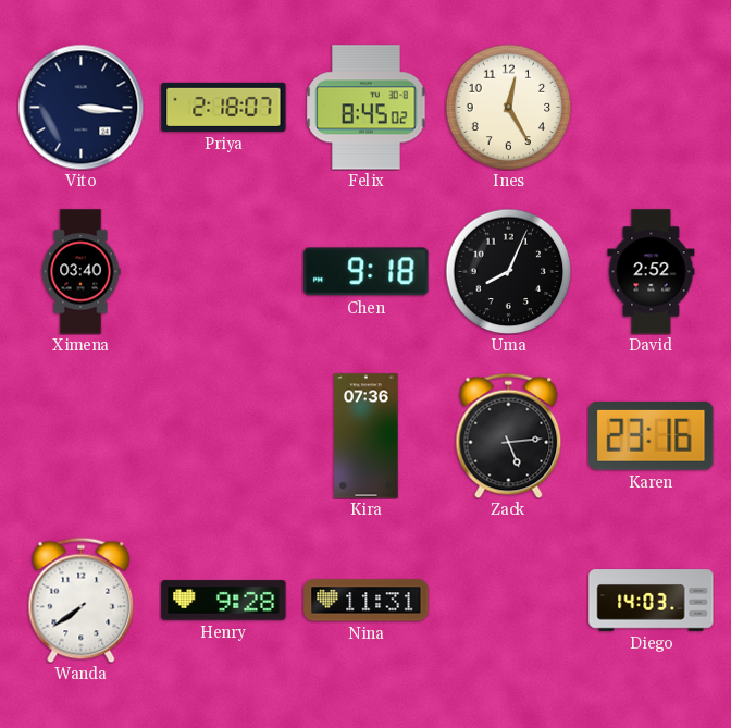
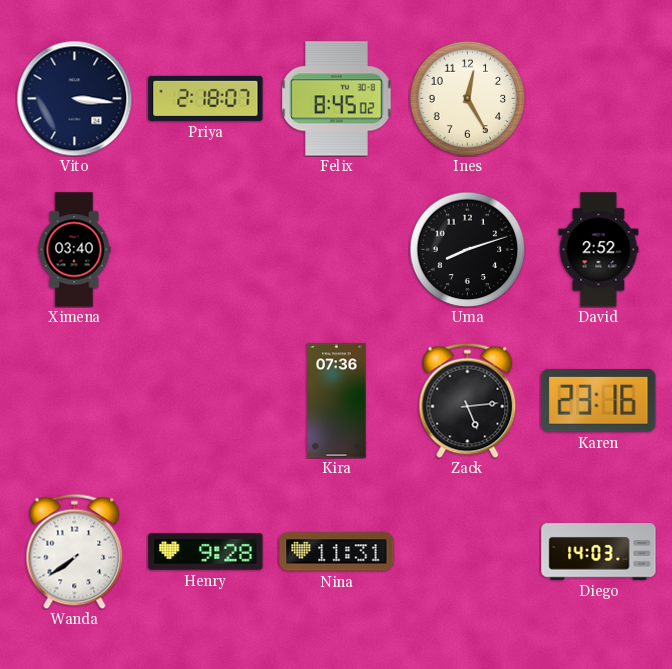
Chen: 9:18 -> none (367, 272)
Uma: 8:04 -> 8:12 (467, 249)
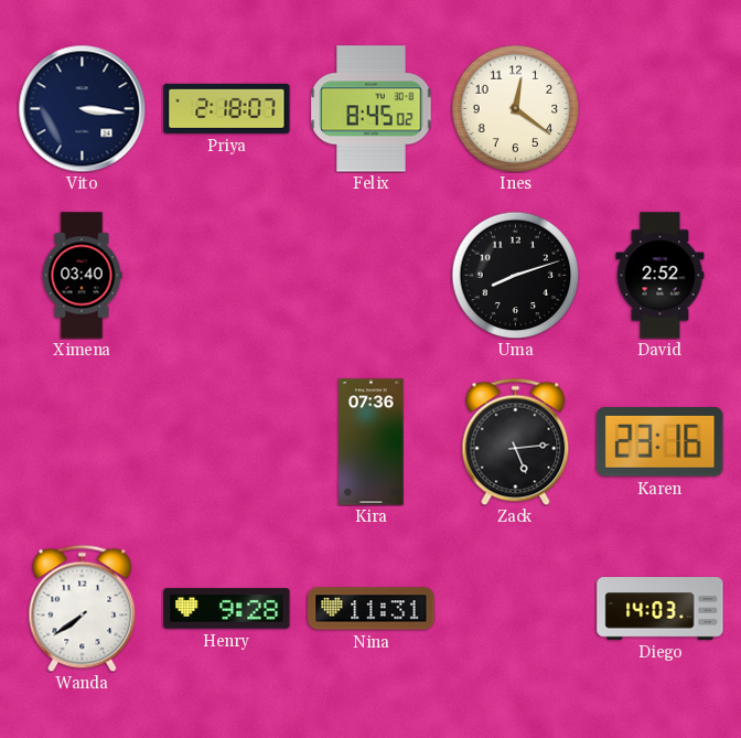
Ines: 12:25 -> 12:21 (515, 108)
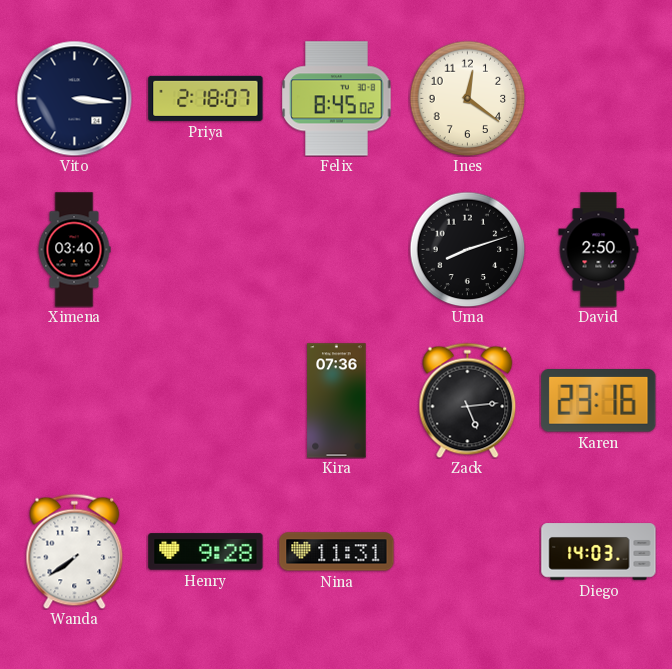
David: 2:52 -> 2:50 (599, 250)
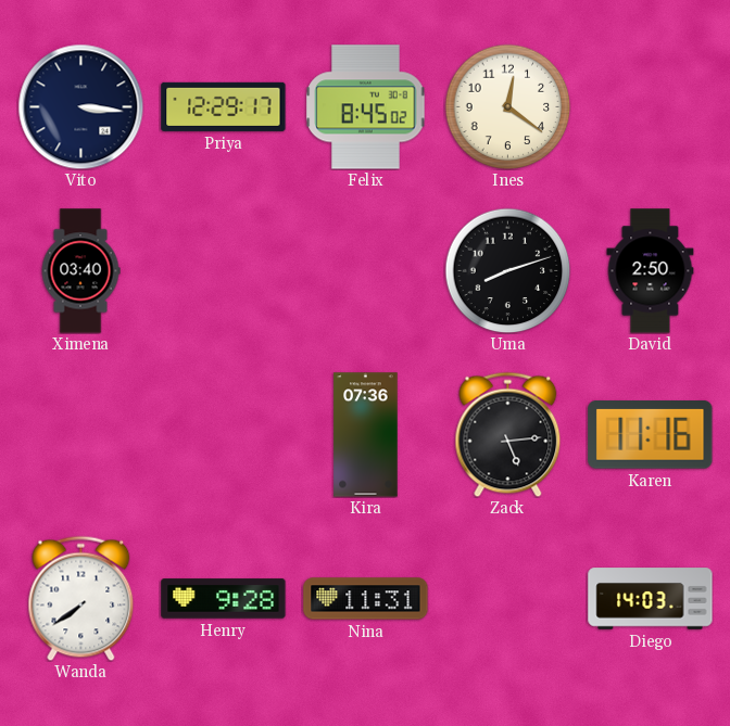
Priya: 2:18 -> 12:29 (224, 106)
Karen: 23:16 -> 11:16 (651, 435)
